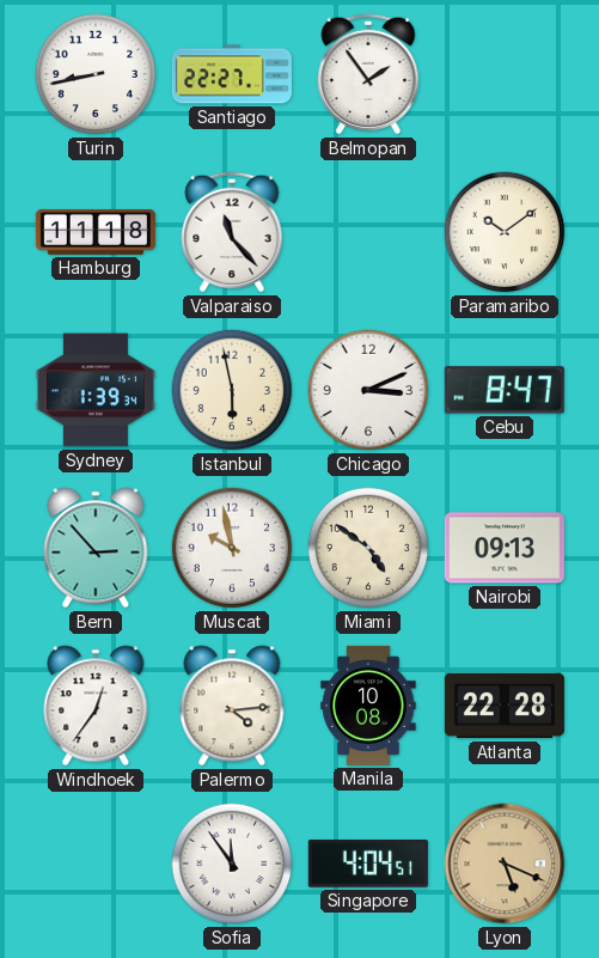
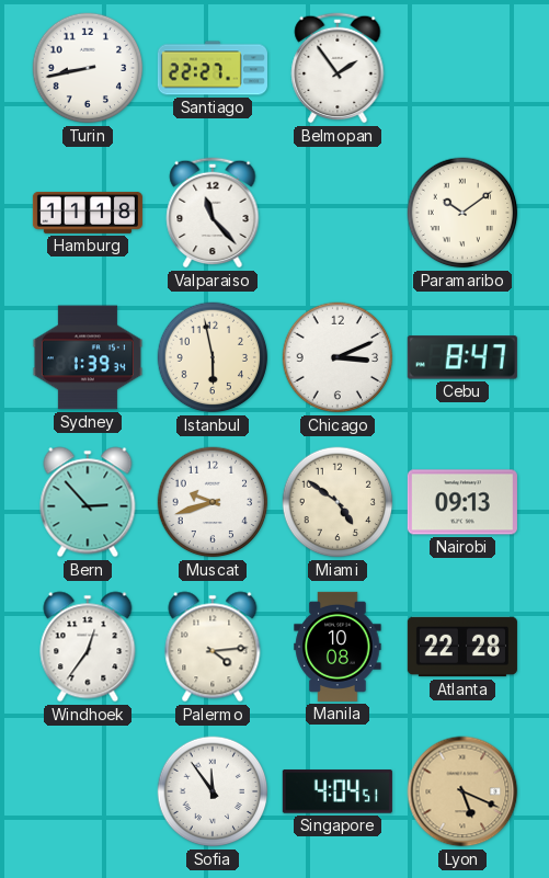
Muscat: 9:58 -> 9:42 (213, 502)
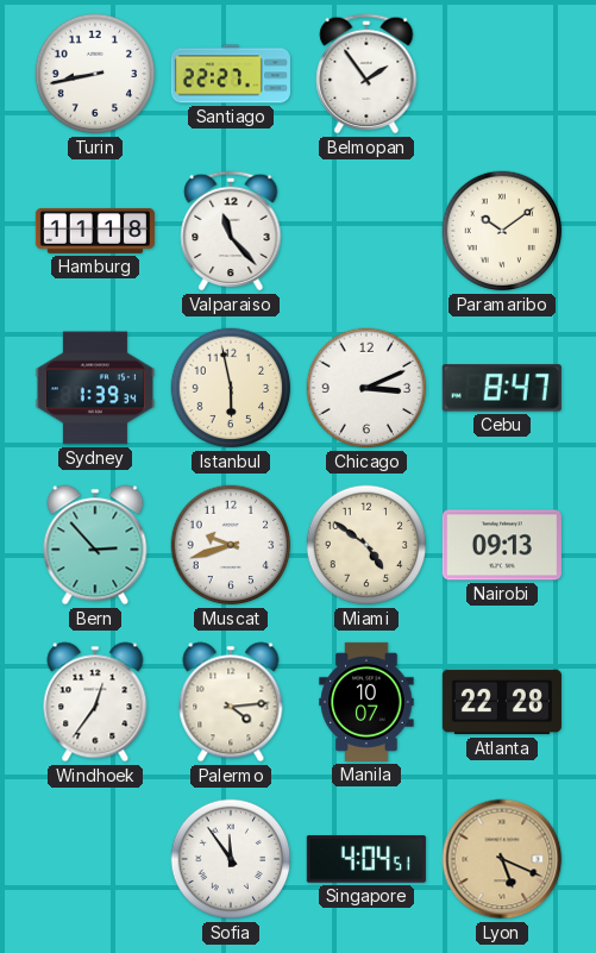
Manila: 10:08 -> 10:07 (366, 702)
